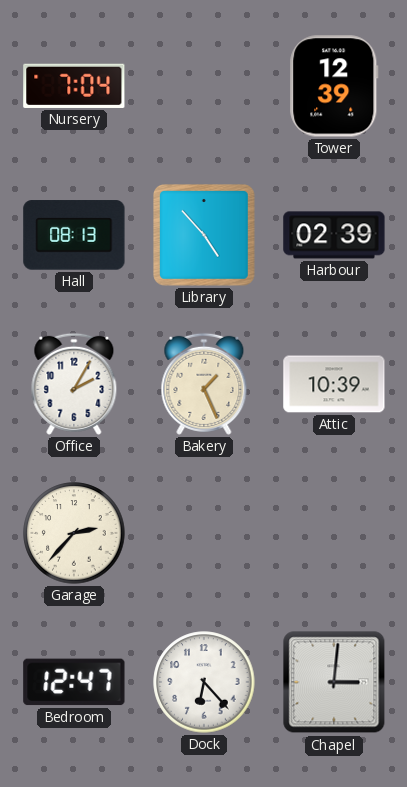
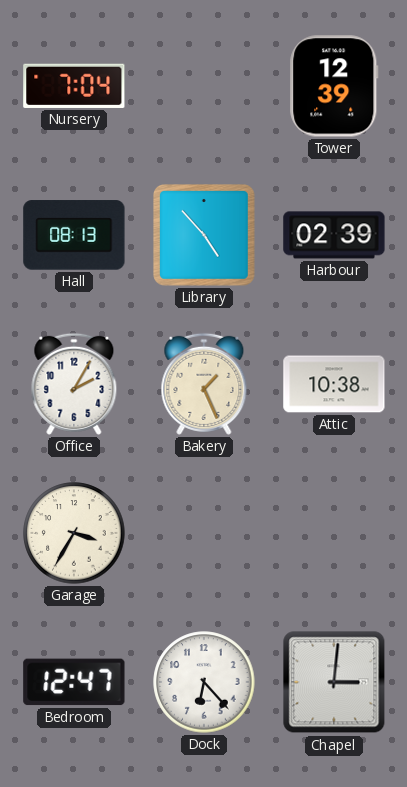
Attic: 10:39 -> 10:38 (334, 384)
Garage: 2:37 -> 3:35 (74, 533)
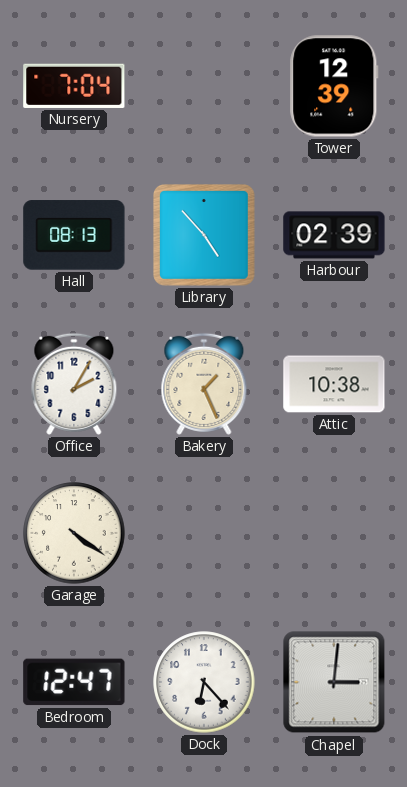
Garage: 3:35 -> 4:21 (74, 533)
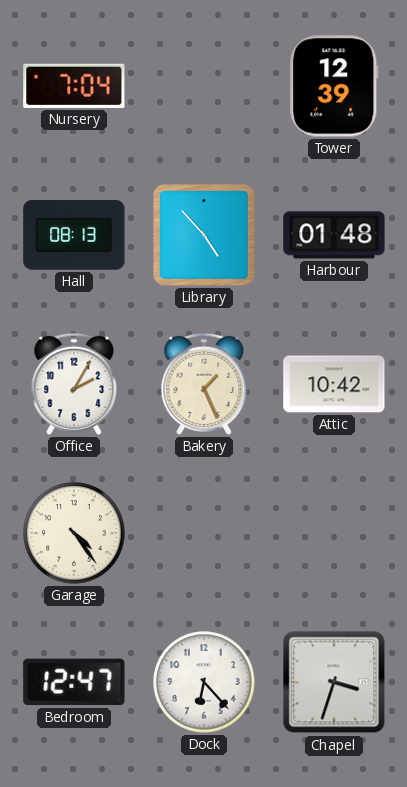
Harbour: 02:39 -> 01:48 (334, 235)
Attic: 10:38 -> 10:42 (334, 384)
Garage: 4:21 -> 4:24 (74, 533)
Chapel: 3:01 -> 3:33 (334, 682)
